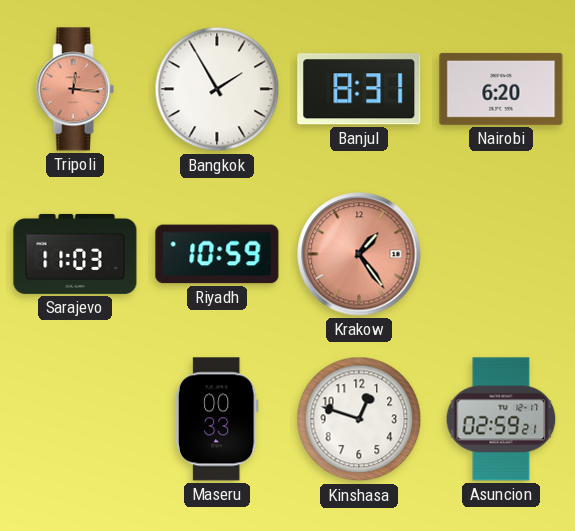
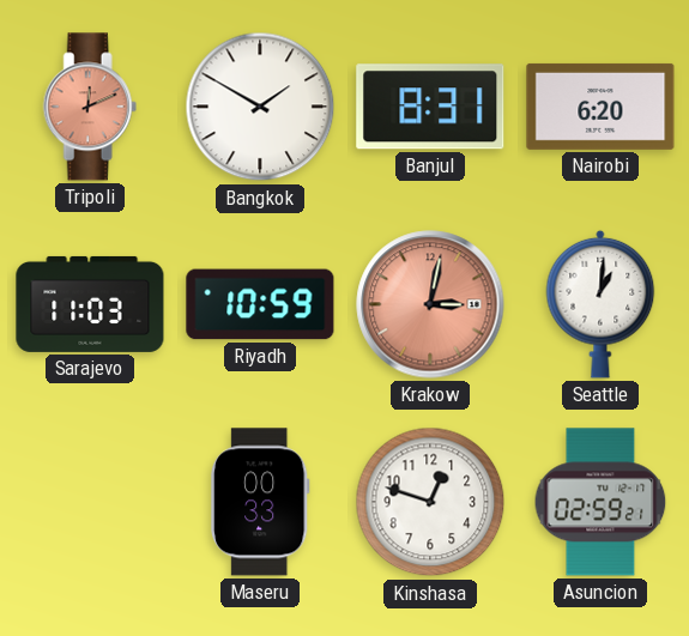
Tripoli: 12:16 -> 12:11 (90, 107)
Bangkok: 1:55 -> 1:50 (260, 107)
Krakow: 1:24 -> 3:02 (430, 304)
Seattle: none -> 1:01 (600, 304)
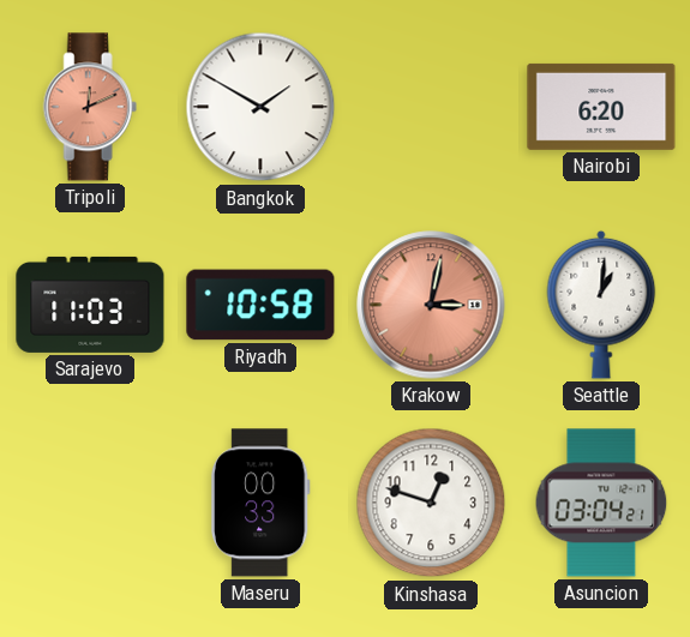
Banjul: 8:31 -> none (430, 107)
Riyadh: 10:59 -> 10:58 (260, 305)
Asuncion: 02:59 -> 03:04 (601, 503)
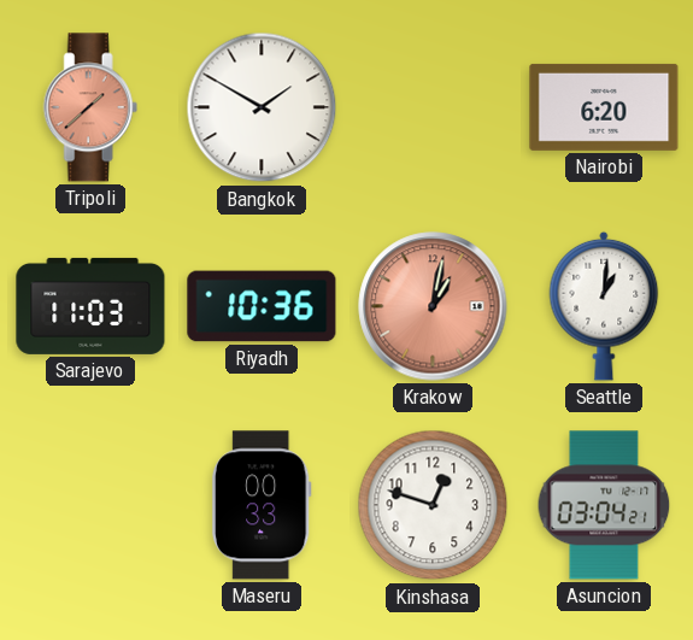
Tripoli: 12:11 -> 1:38 (90, 107)
Riyadh: 10:58 -> 10:36 (262, 306)
Krakow: 3:02 -> 1:02 (433, 306)
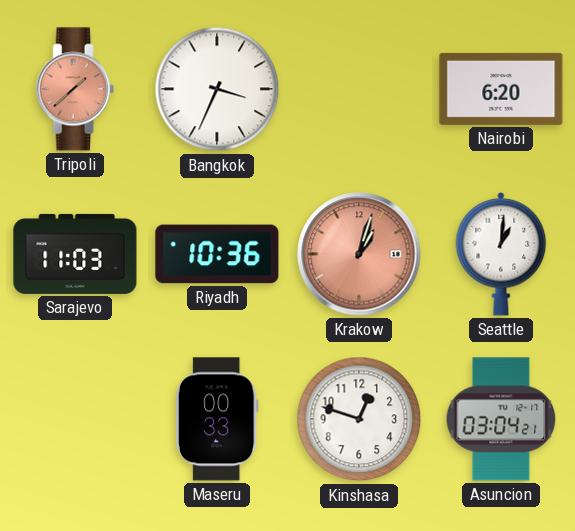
Bangkok: 1:50 -> 3:34 (217, 89)
Krakow: 1:02 -> 1:03 (359, 254)
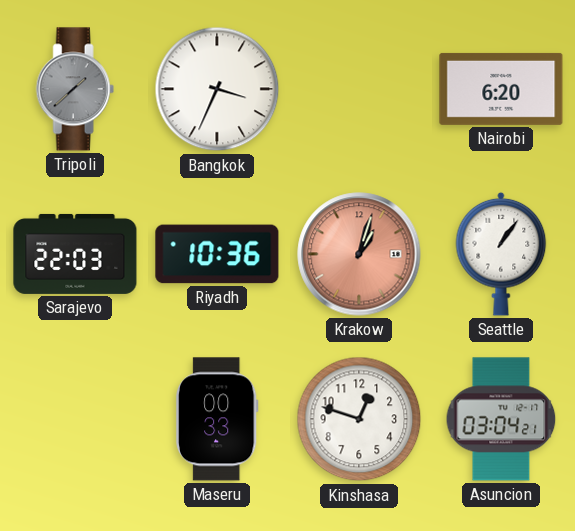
Tripoli dial: salmon -> grey (75, 89)
Sarajevo: 11:03 -> 22:03 (75, 254)
Seattle: 1:01 -> 1:06 (501, 254)
